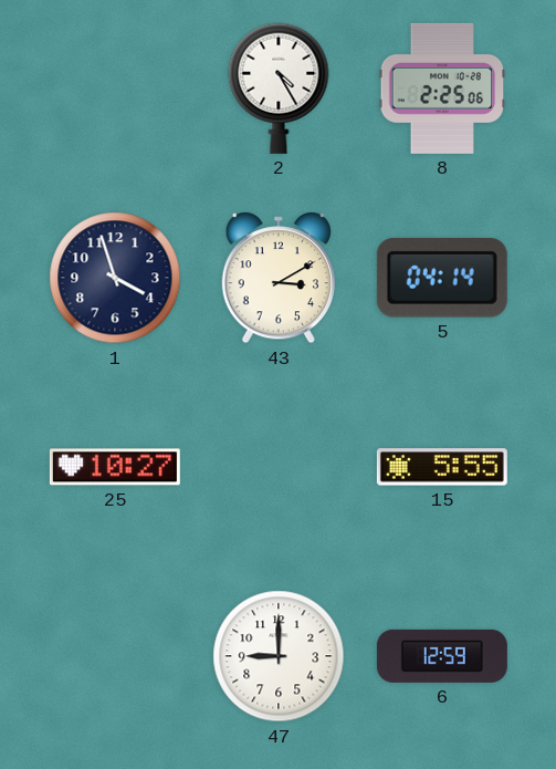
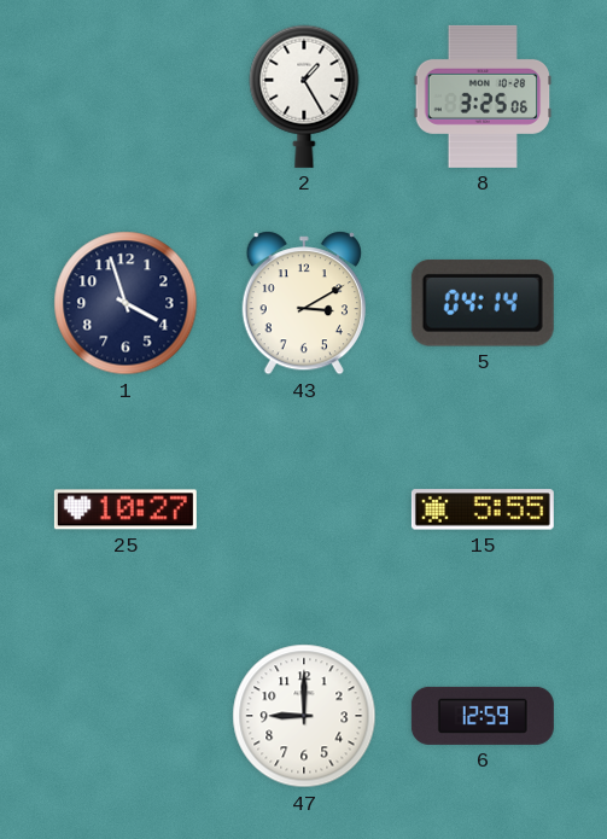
2: 4:25 -> 1:25 (304, 97)
8: 2:25 -> 3:25 (483, 97)
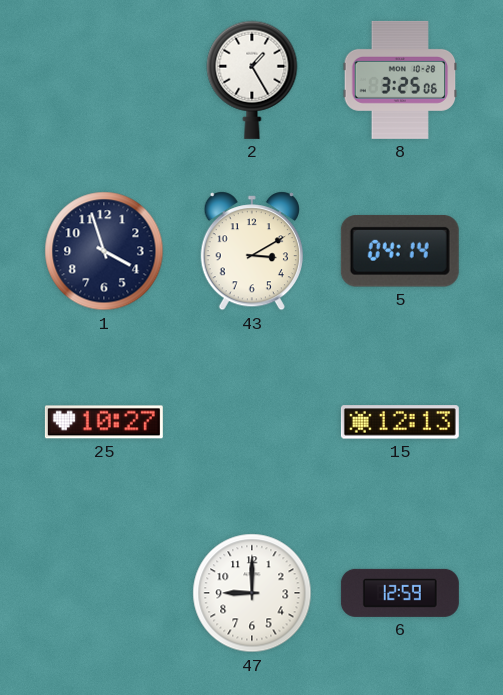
15: 5:55 -> 12:13 (400, 422)
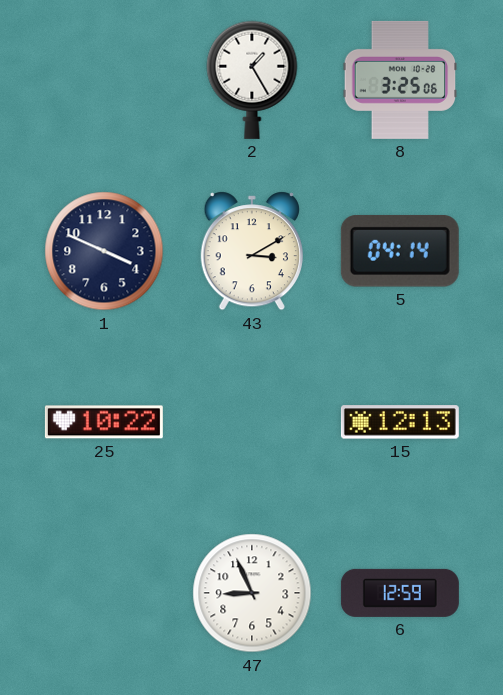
1: 3:57 -> 3:49 (104, 251)
25: 10:27 -> 10:22 (104, 422)
47: 9:00 -> 8:56 (252, 593)
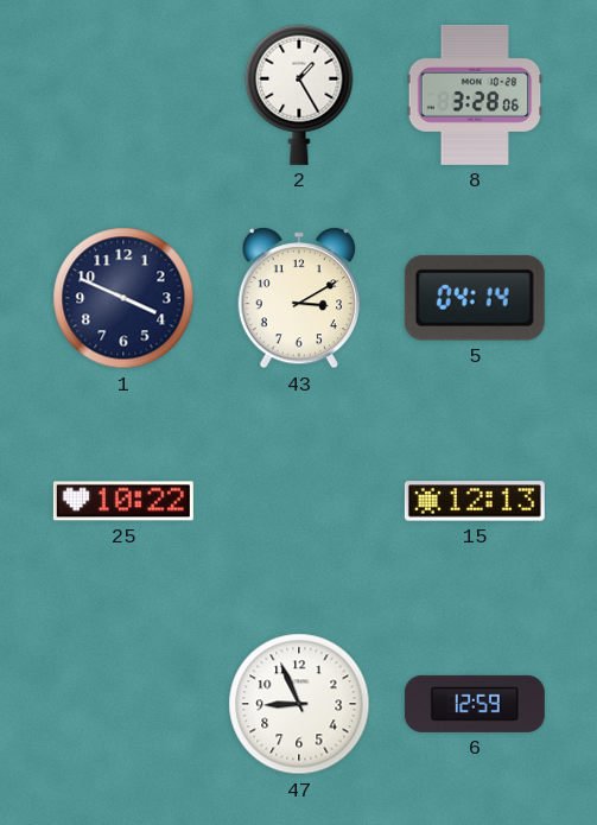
8: 3:25 -> 3:28 (475, 95)
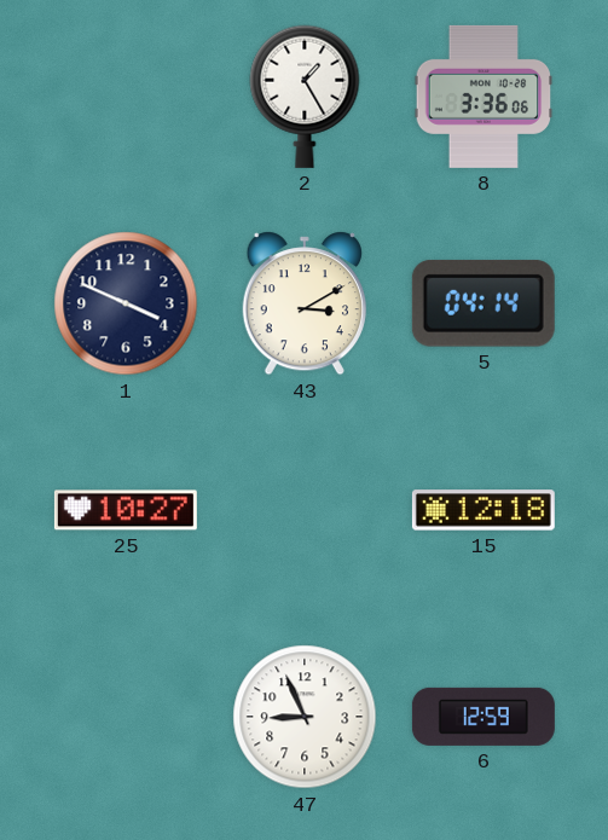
8: 3:28 -> 3:36 (483, 97)
25: 10:22 -> 10:27 (126, 510)
15: 12:13 -> 12:18 (483, 510)
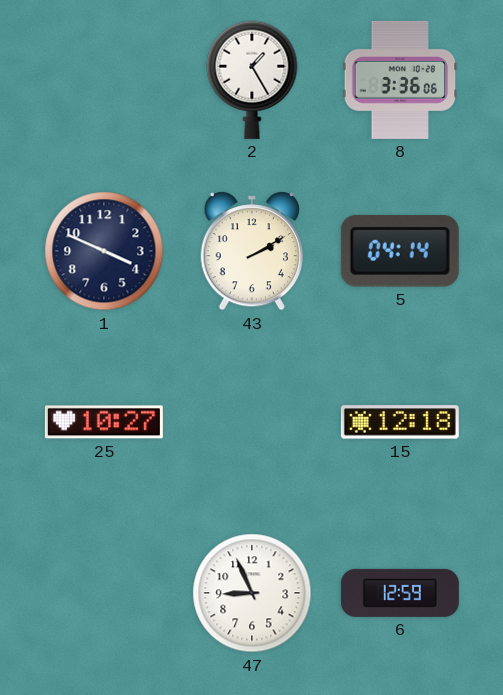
43: 3:10 -> 2:10 (251, 251)
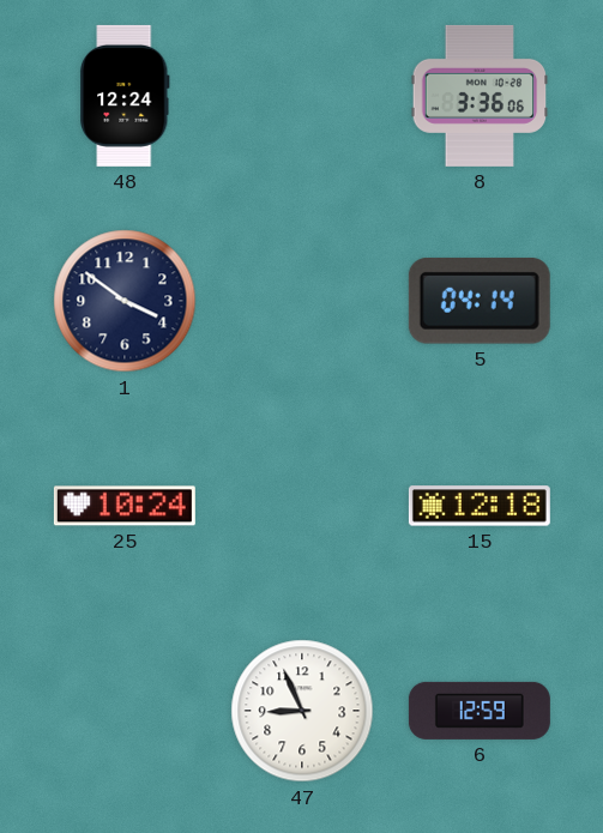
48: none -> 12:24 (125, 96)
2: 1:25 -> none (252, 80)
1: 3:49 -> 3:51 (125, 301)
43: 2:10 -> none (251, 251)
25: 10:27 -> 10:24 (125, 506)
